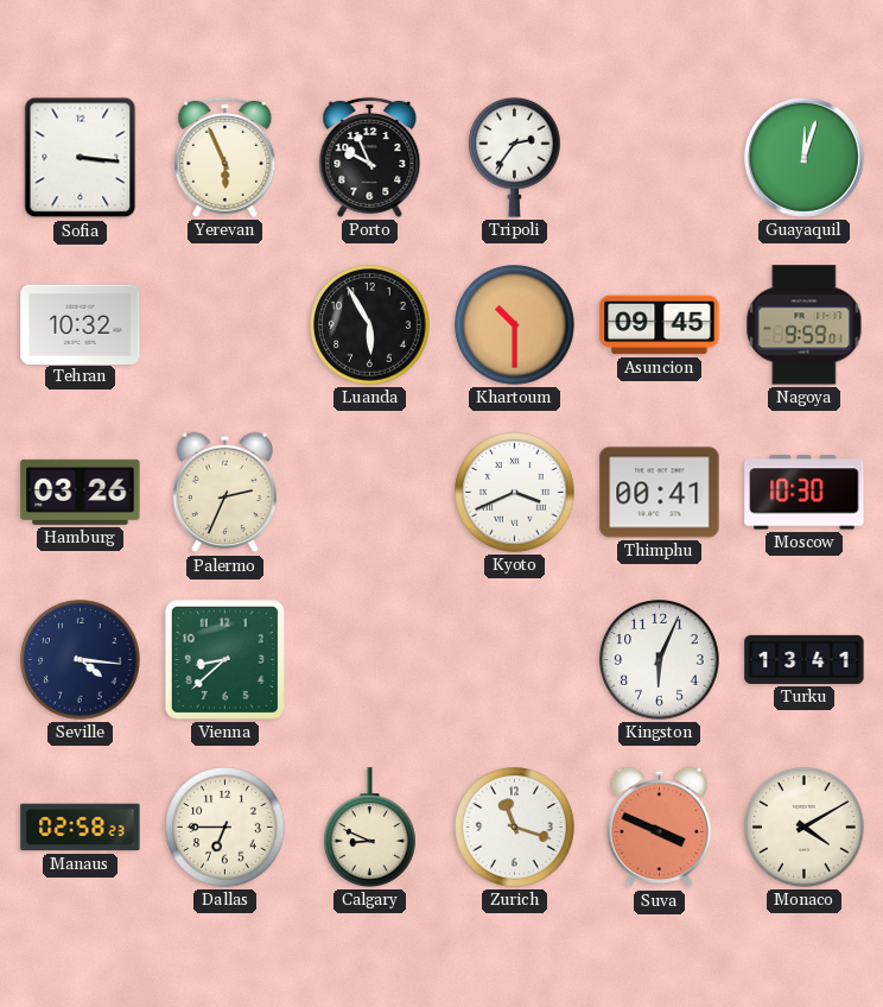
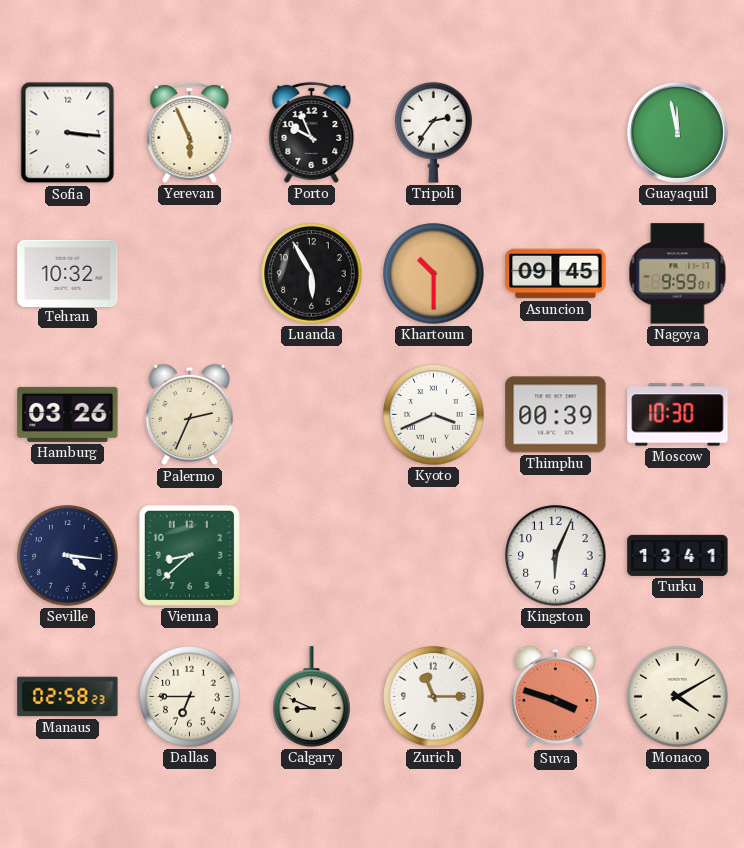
Guayaquil: 12:03 -> 11:58 (677, 132)
Thimphu: 00:41 -> 00:39 (556, 415)
Zurich: 11:18 -> 11:15 (434, 697)
Suva: 3:49 -> 3:48 (556, 697)
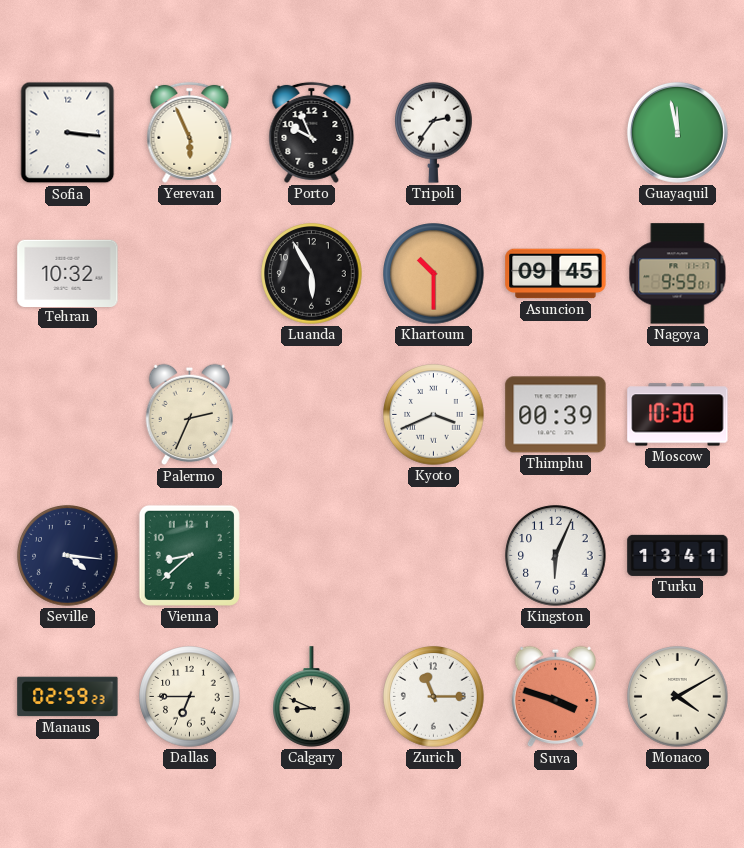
Hamburg: 03:26 -> none (68, 414)
Manaus: 02:58 -> 02:59 (68, 697)
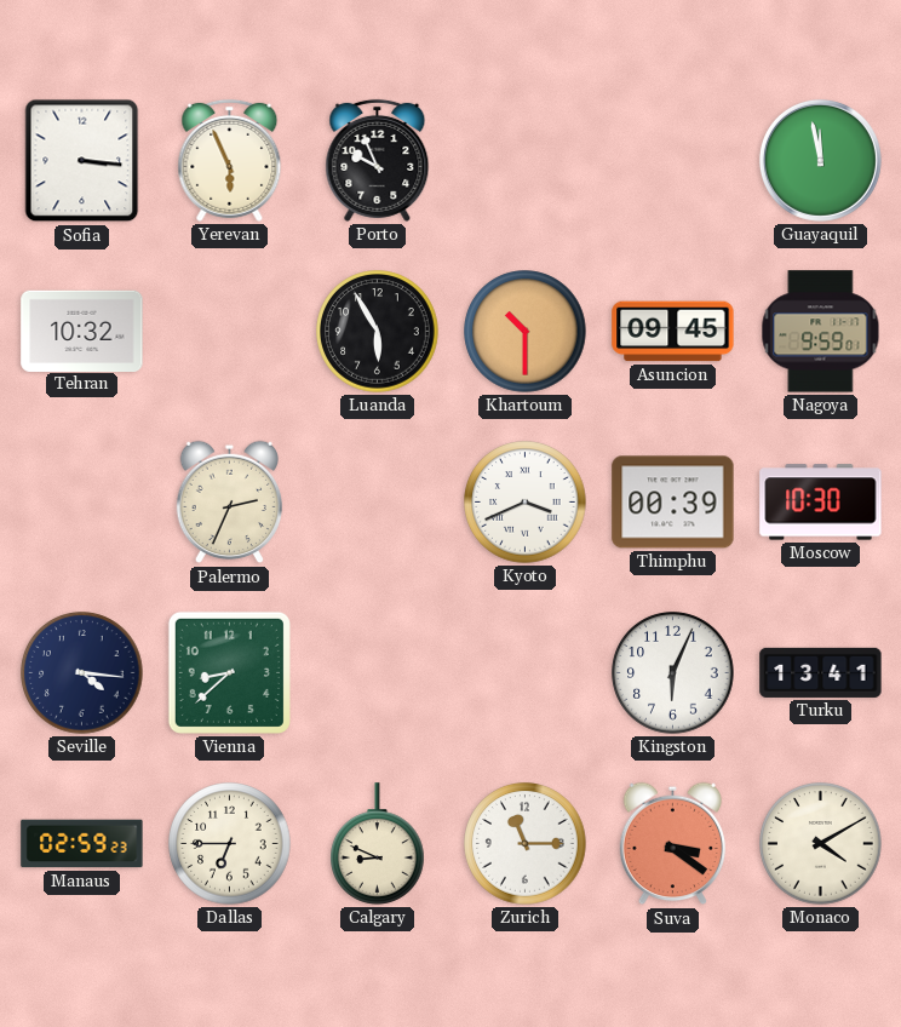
Tripoli: 2:36 -> none (434, 132)
Suva: 3:48 -> 3:21 (673, 844)
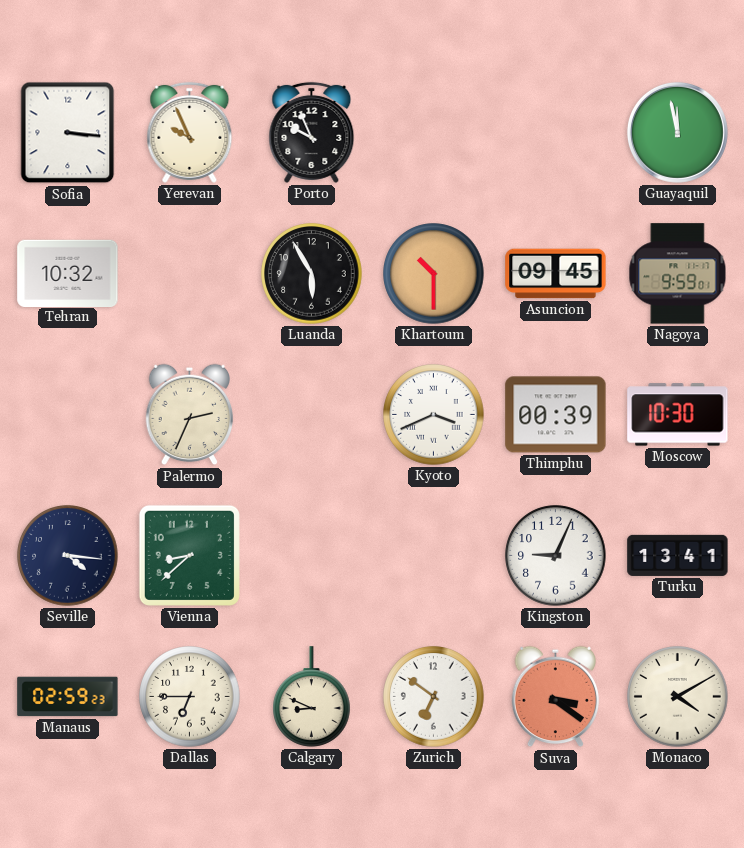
Yerevan: 5:56 -> 9:56 (190, 132)
Kingston: 6:04 -> 9:04 (556, 556)
Zurich: 11:15 -> 6:51 (434, 697)
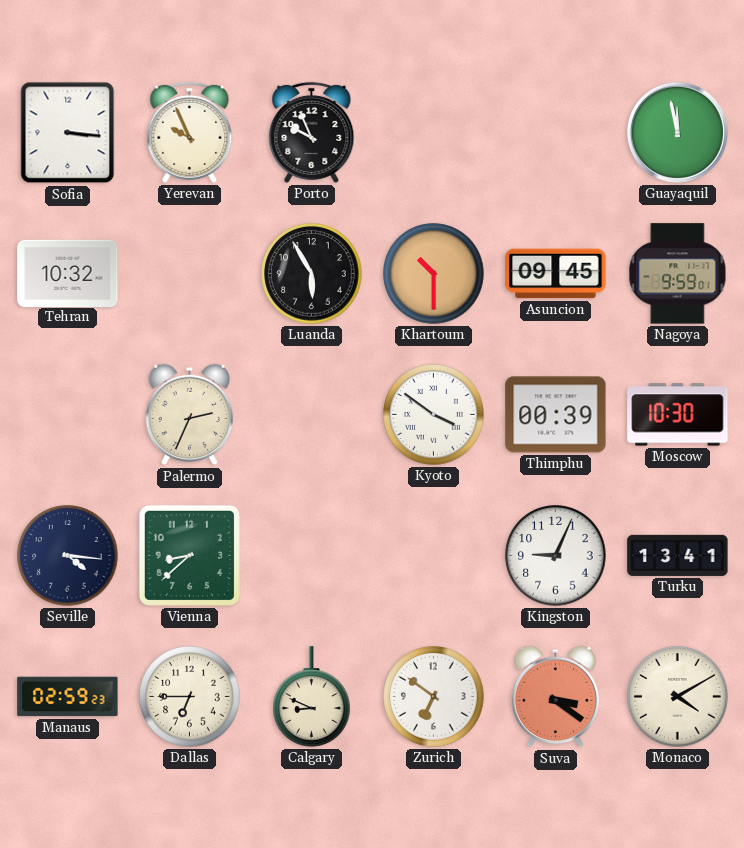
Kyoto: 3:41 -> 3:51 (434, 415)
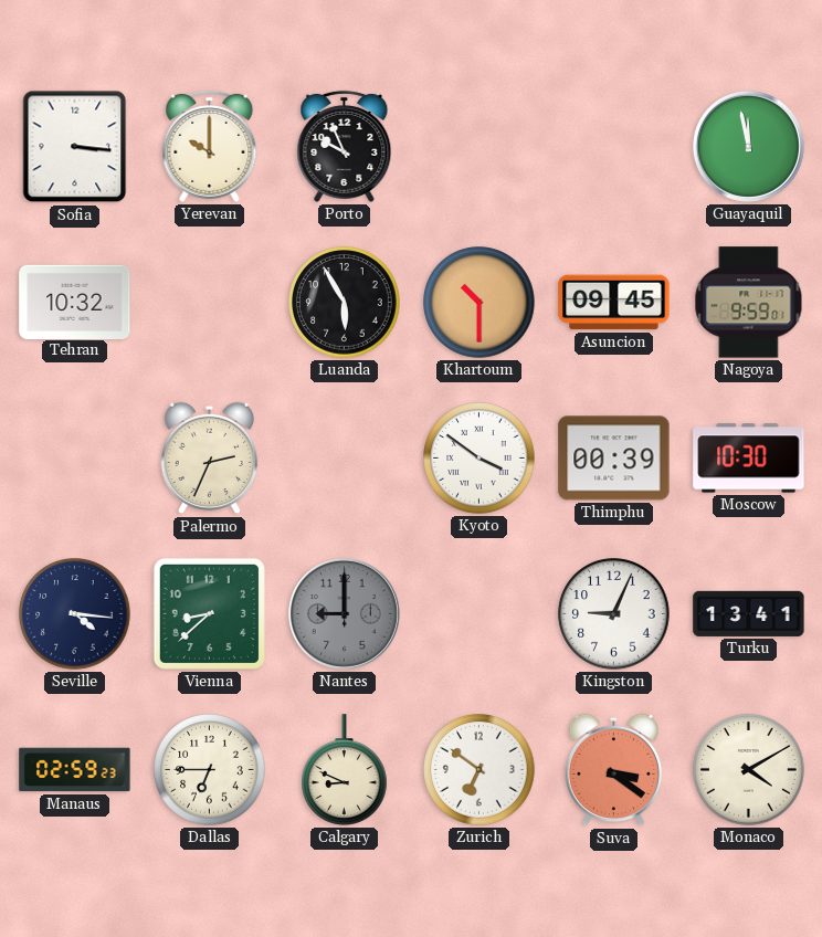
Yerevan: 9:56 -> 10:00 (210, 146)
Nantes: none -> 9:00 (344, 613)
